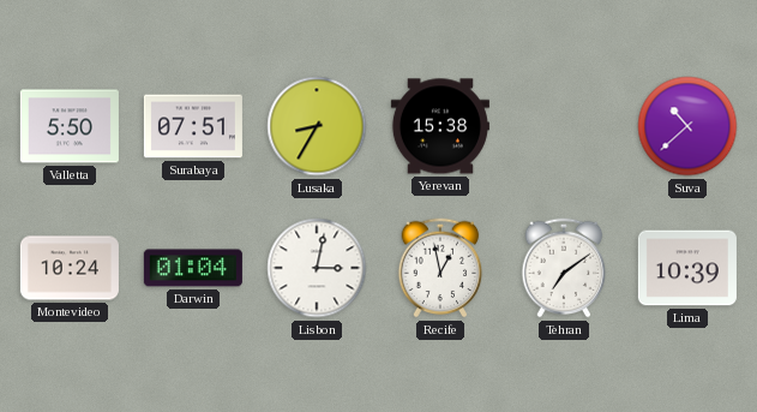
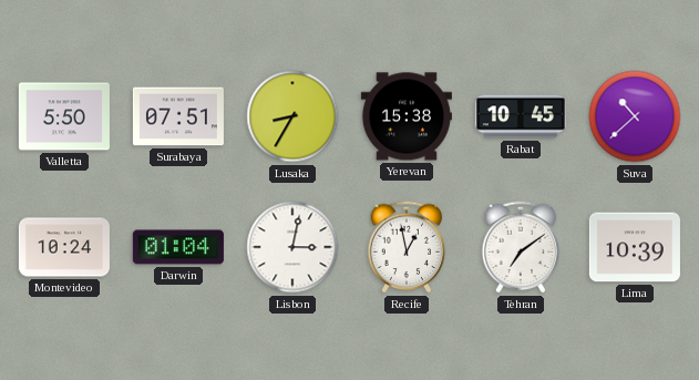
Rabat: none -> 10:45 (521, 116)
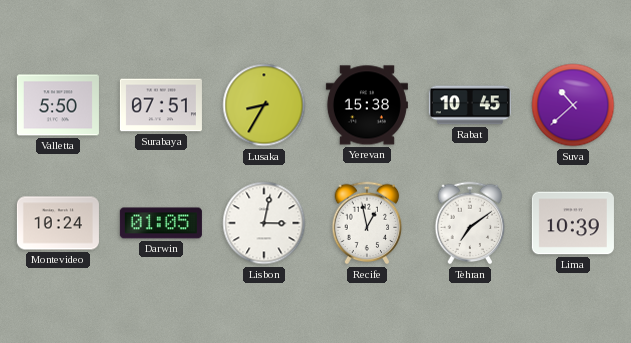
Darwin: 01:04 -> 01:05 (161, 223)
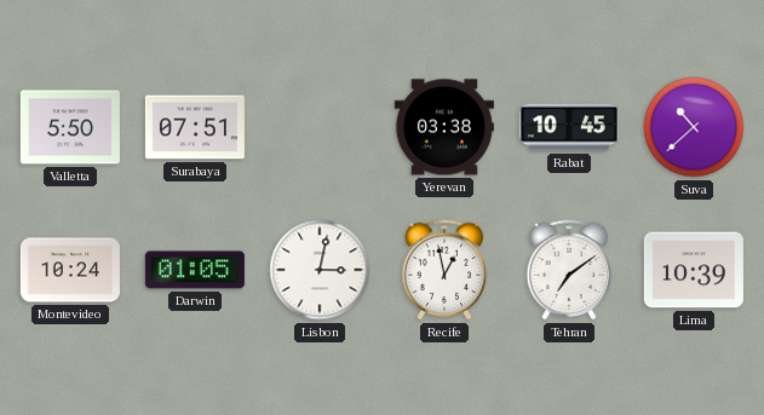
Lusaka: 8:35 -> none (264, 105)
Yerevan: 15:38 -> 03:38 (444, 127)
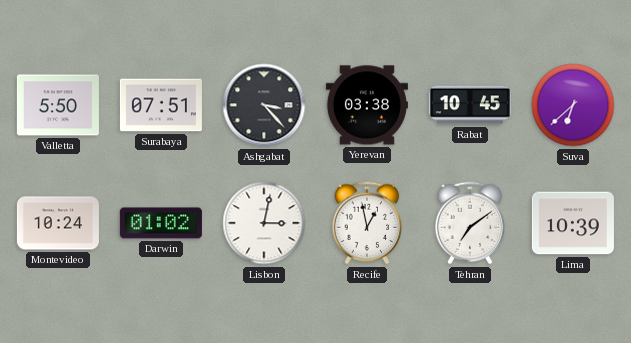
Ashgabat: none -> 3:23 (264, 105)
Suva: 10:38 -> 6:38 (573, 105)
Darwin: 01:05 -> 01:02 (161, 223)
